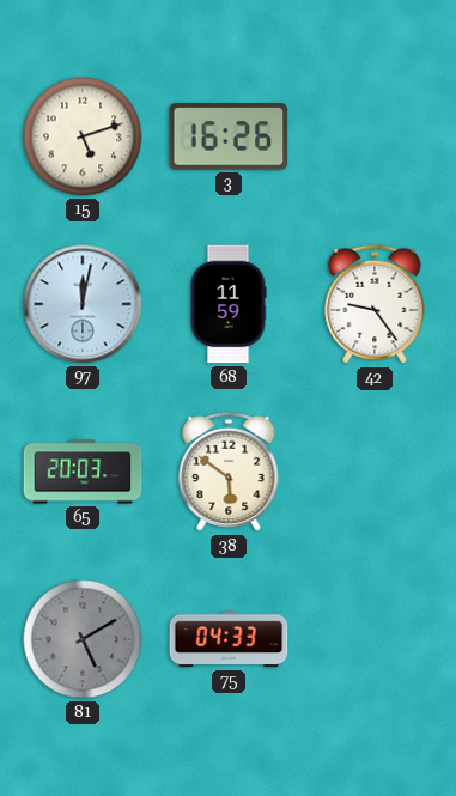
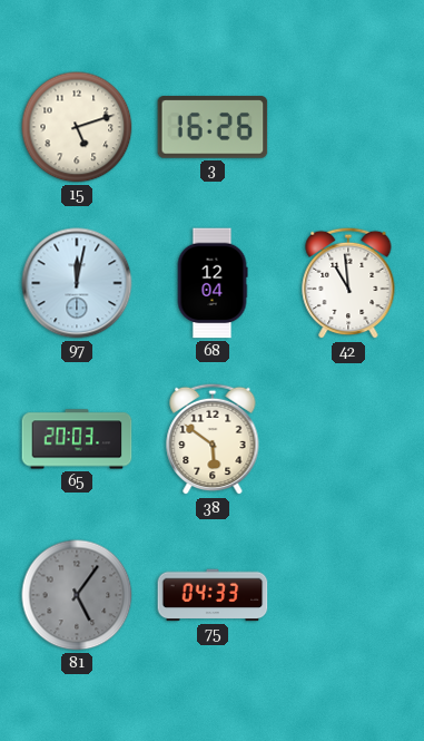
68: 11:59 -> 12:04 (213, 283)
42: 9:24 -> 10:59 (348, 283)
81: 5:10 -> 5:06 (77, 595)
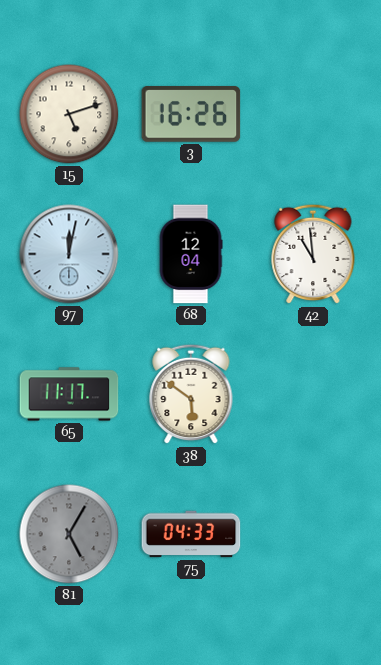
65: 20:03 -> 11:17 (69, 394)
81: 5:06 -> 5:05 (69, 534)
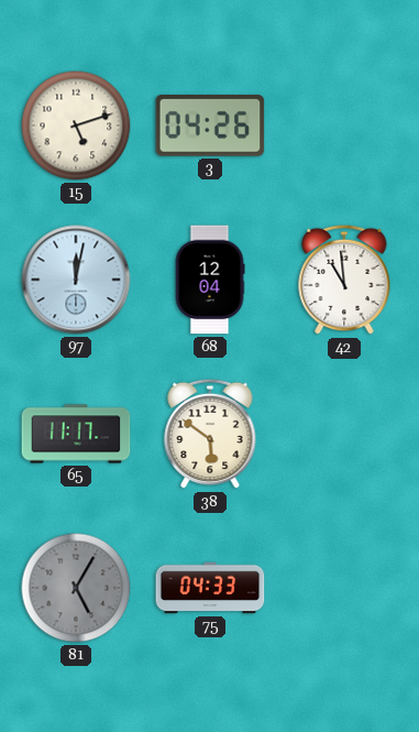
3: 16:26 -> 04:26 (210, 125)
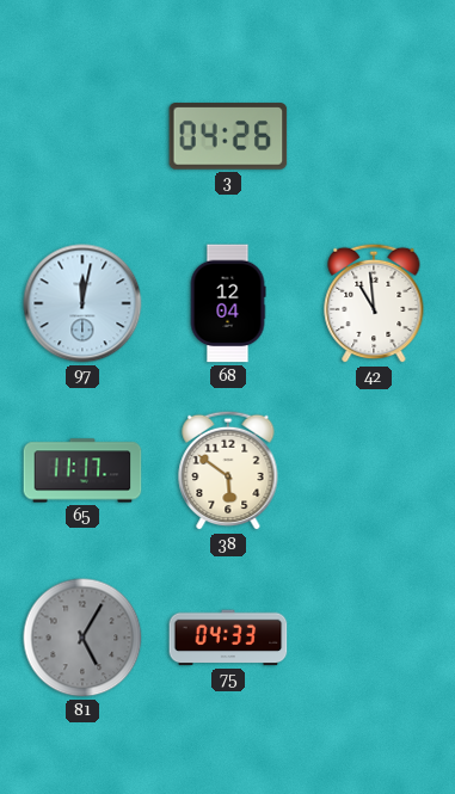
15: 5:12 -> none (76, 125)
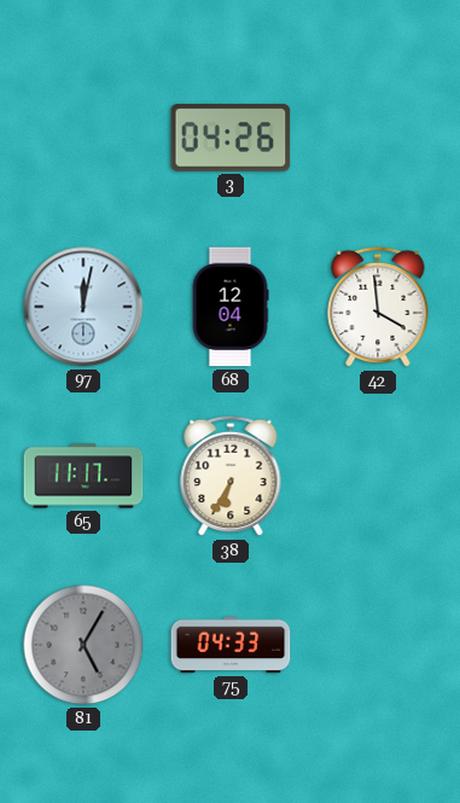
42: 10:59 -> 3:59 (378, 307)
38: 5:51 -> 6:35 (231, 476)
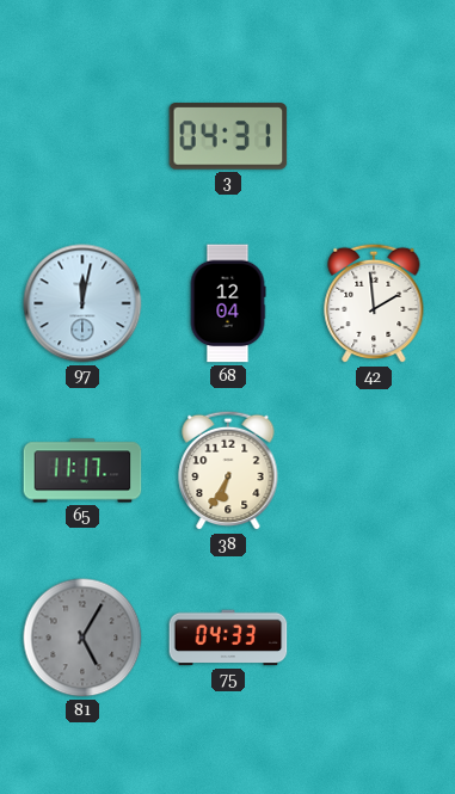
3: 04:26 -> 04:31 (228, 136)
42: 3:59 -> 1:59 (374, 303)
